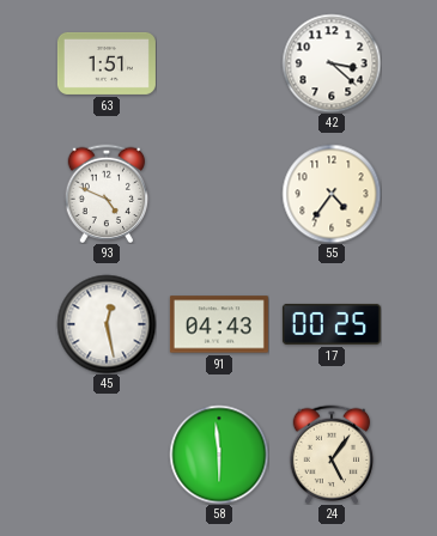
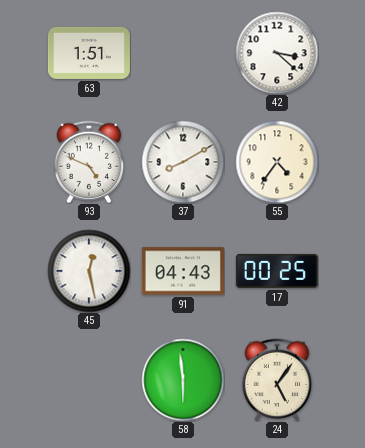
37: none -> 8:10 (183, 162)
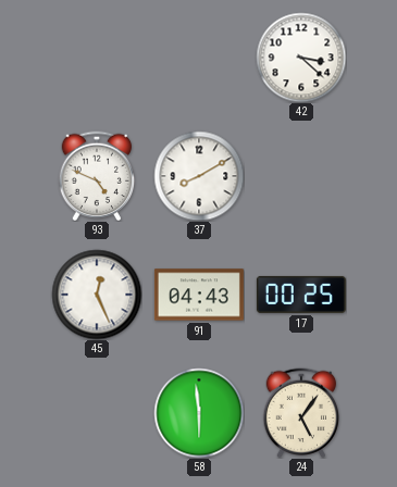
63: 1:51 -> none (89, 53)
55: 4:36 -> none (277, 162)
45: 12:28 -> 12:26 (97, 295)
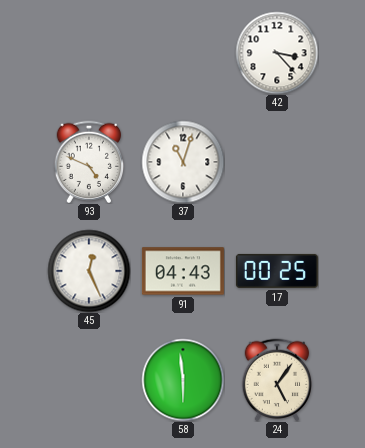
42: 3:22 -> 3:23 (277, 53)
37: 8:10 -> 11:03 (183, 162)
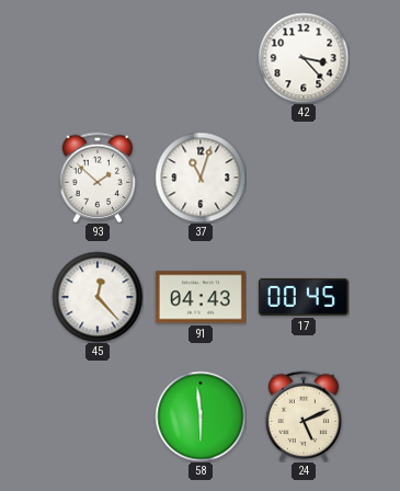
93: 4:49 -> 1:52 (98, 178)
45: 12:26 -> 12:23 (98, 297)
17: 00:25 -> 00:45 (304, 297)
24: 5:06 -> 5:11 (304, 416)
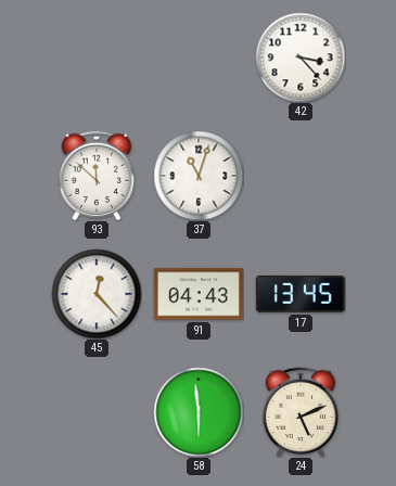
93: 1:52 -> 11:52 (97, 176)
17: 00:45 -> 13:45 (301, 294)
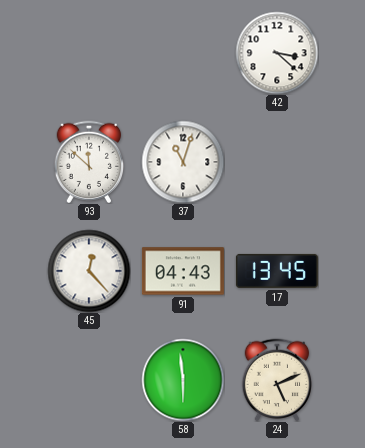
42: 3:23 -> 3:22 (277, 53)
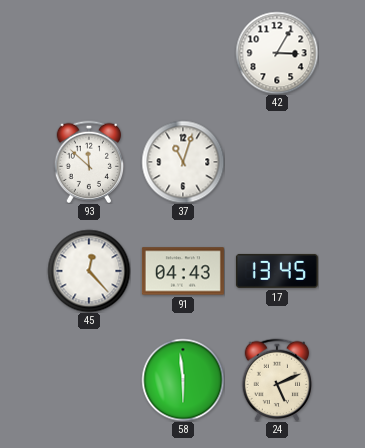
42: 3:22 -> 3:05 (277, 53)
